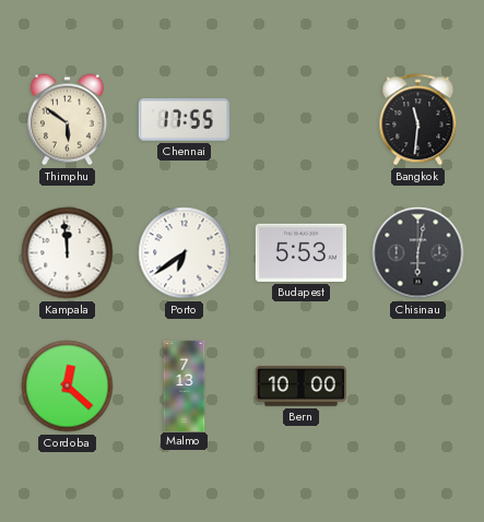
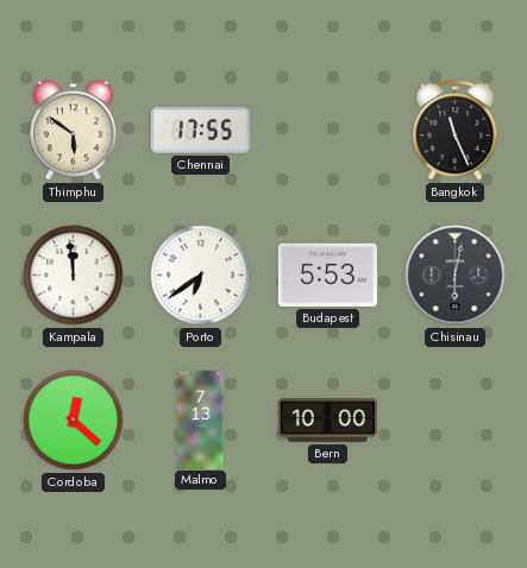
Bangkok: 11:31 -> 11:26 (456, 131)
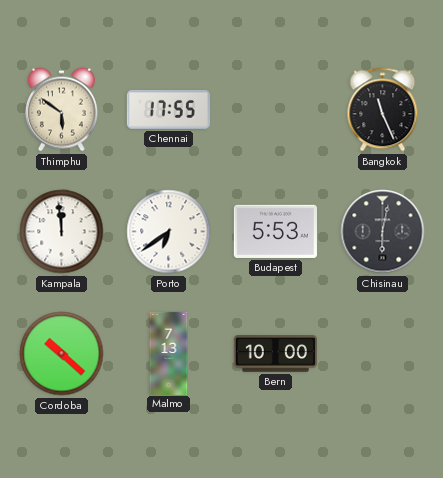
Cordoba: 12:22 -> 10:22 (62, 354)
